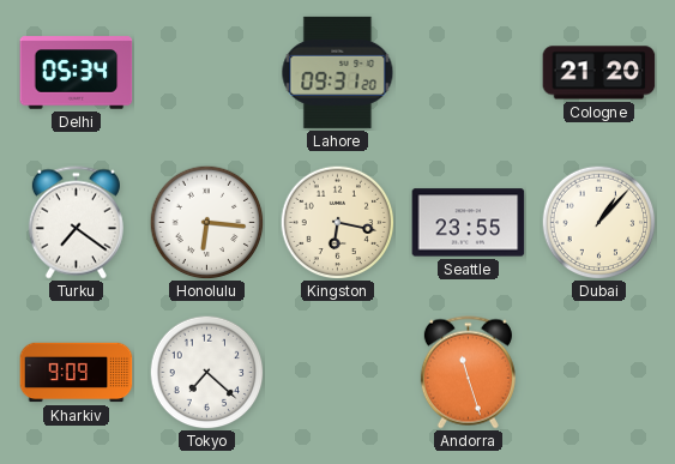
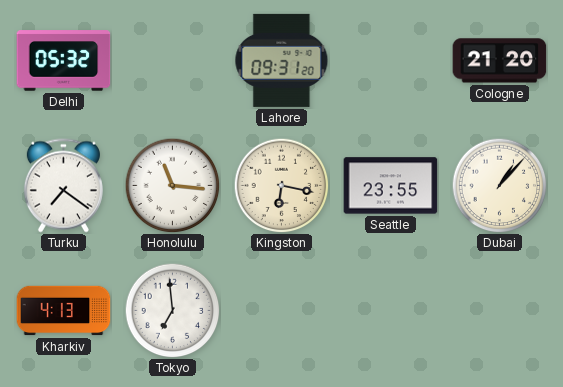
Delhi: 05:34 -> 05:32 (64, 61)
Honolulu: 6:16 -> 11:16 (172, 185)
Kharkiv: 9:09 -> 4:13 (64, 311)
Tokyo: 7:22 -> 6:59 (172, 310)
Andorra: 11:27 -> none (468, 373)
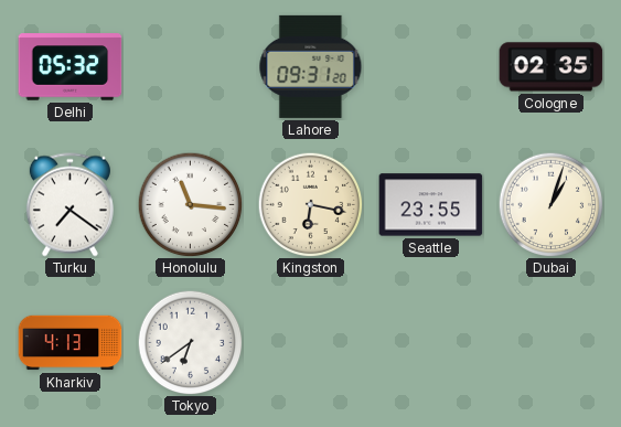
Cologne: 21:20 -> 02:35 (552, 67)
Dubai: 1:07 -> 1:03 (550, 204)
Tokyo: 6:59 -> 6:39 (190, 342)
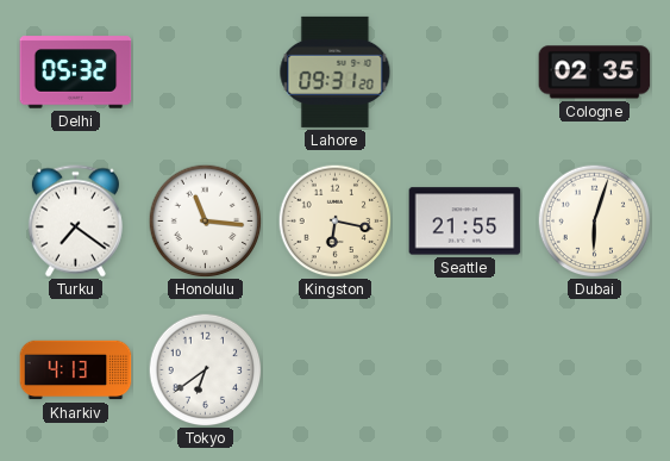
Seattle: 23:55 -> 21:55 (465, 222)
Dubai: 1:03 -> 6:03 (594, 220)
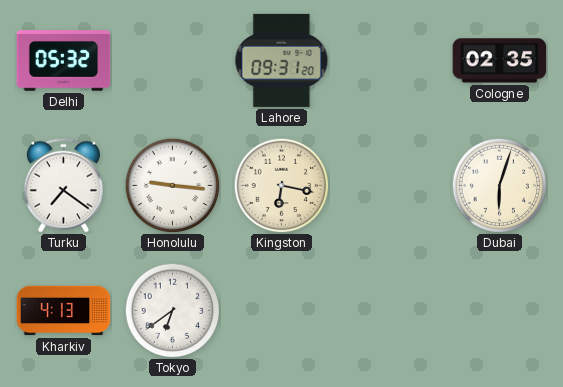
Honolulu: 11:16 -> 9:16 (172, 185)
Seattle: 21:55 -> none (465, 222)
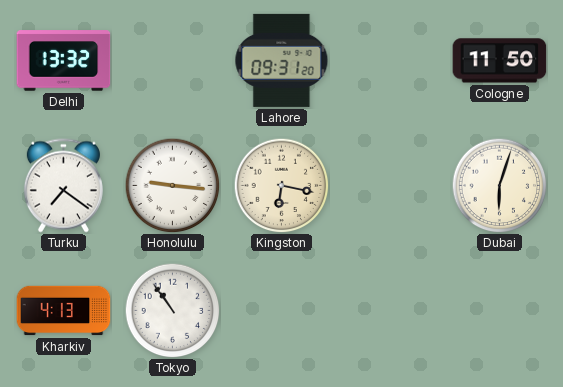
Delhi: 05:32 -> 13:32 (64, 61)
Cologne: 02:35 -> 11:50 (500, 61)
Tokyo: 6:39 -> 10:54 (172, 310)
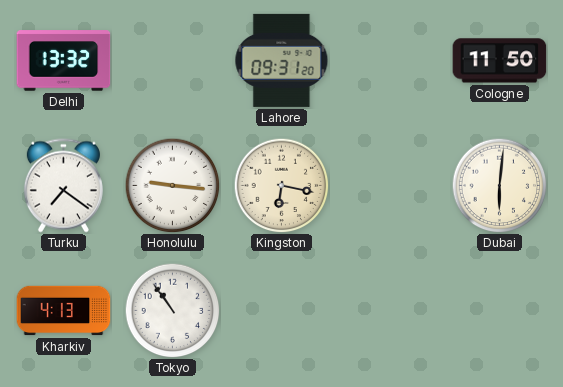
Dubai: 6:03 -> 6:01 (499, 185)
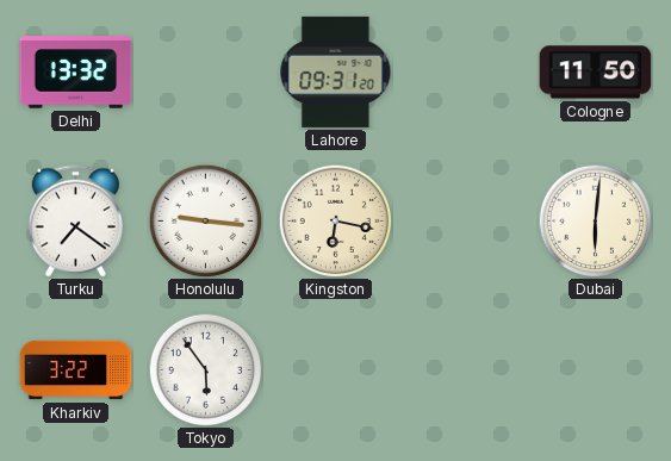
Kharkiv: 4:13 -> 3:22 (76, 370)
Tokyo: 10:54 -> 5:54 (205, 369)
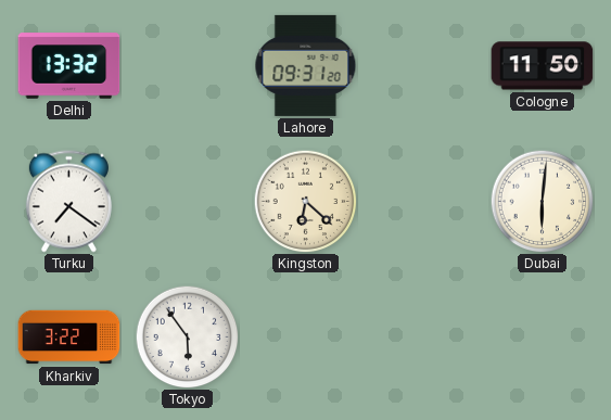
Honolulu: 9:16 -> none (205, 220)
Kingston: 6:17 -> 6:22 (305, 201)
